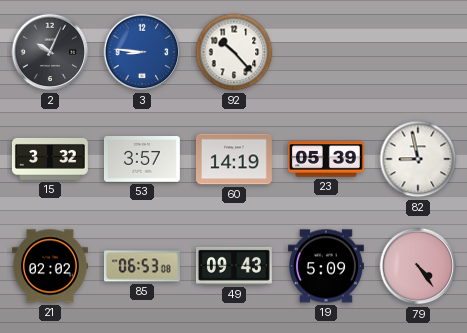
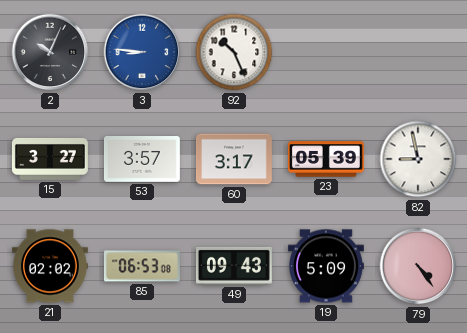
92: 10:23 -> 10:26 (234, 52)
15: 3:32 -> 3:27 (50, 159)
60: 14:19 -> 3:17 (234, 159)
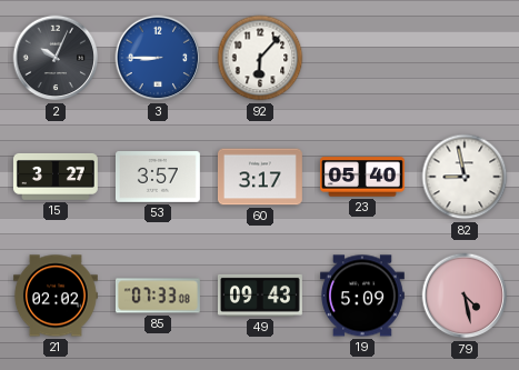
3: 8:46 -> 8:45 (158, 58)
92: 10:26 -> 6:07 (260, 58)
23: 05:39 -> 05:40 (362, 177)
85: 06:53 -> 07:33 (158, 296)
79: 4:24 -> 4:28 (465, 296)
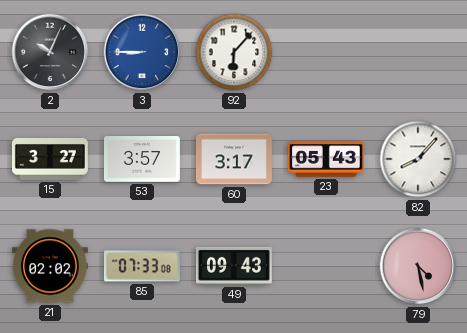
23: 05:40 -> 05:43 (326, 159)
82: 8:58 -> 8:07 (418, 159)
19: 5:09 -> none (362, 296)
